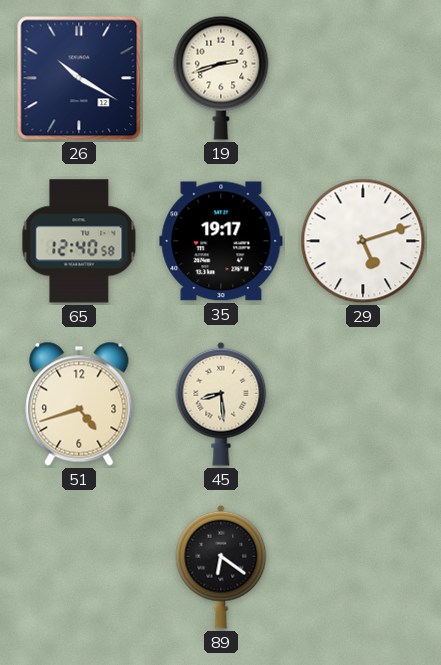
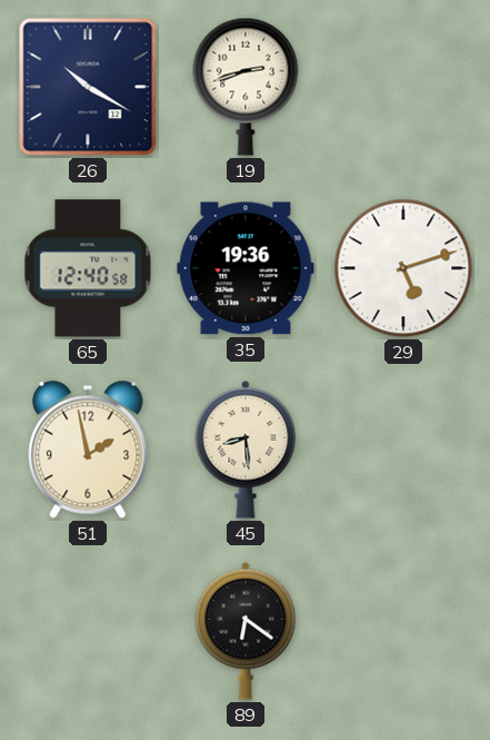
35: 19:17 -> 19:36 (246, 268)
51: 4:42 -> 1:58 (88, 450)
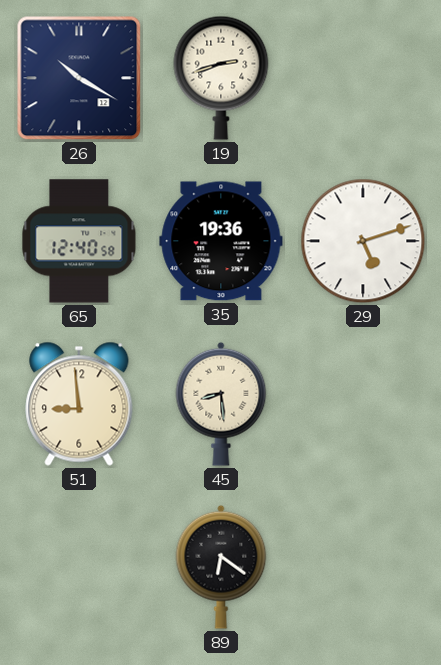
51: 1:58 -> 8:59 (79, 404)
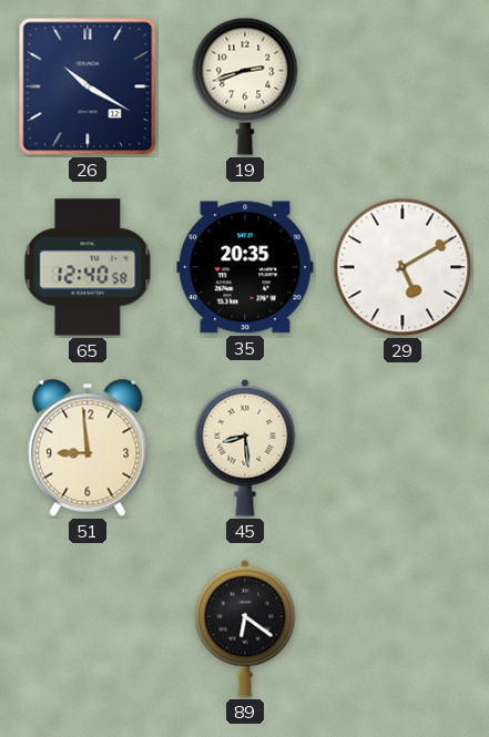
35: 19:36 -> 20:35 (245, 267)
29: 5:12 -> 5:10 (403, 267)
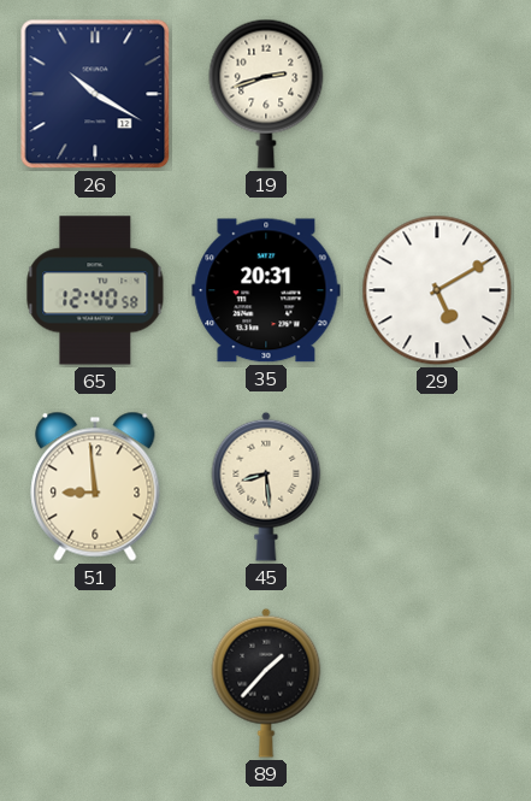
35: 20:35 -> 20:31 (266, 290)
89: 6:21 -> 1:37 (266, 683)
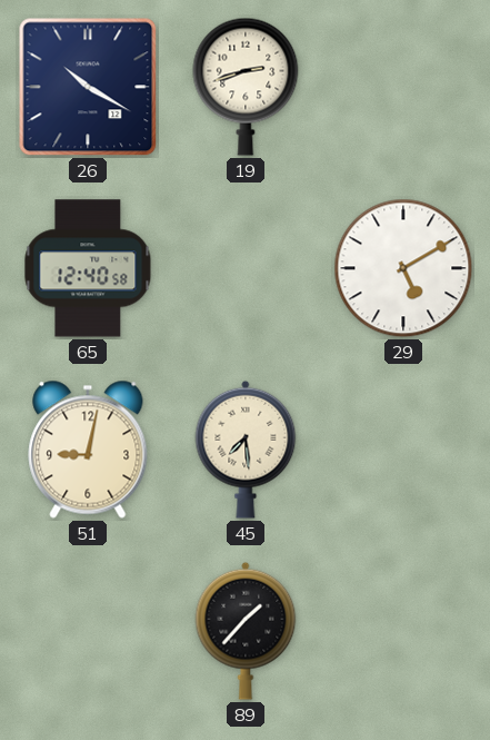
35: 20:31 -> none (266, 290)
51: 8:59 -> 9:02 (88, 450)
45: 8:29 -> 7:29 (246, 450)
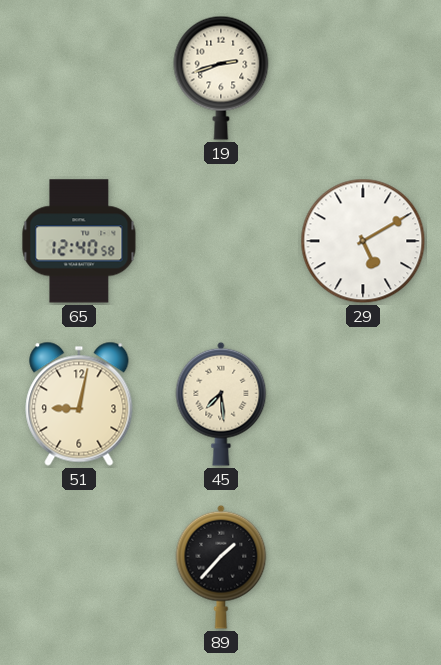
26: 10:20 -> none (88, 87)
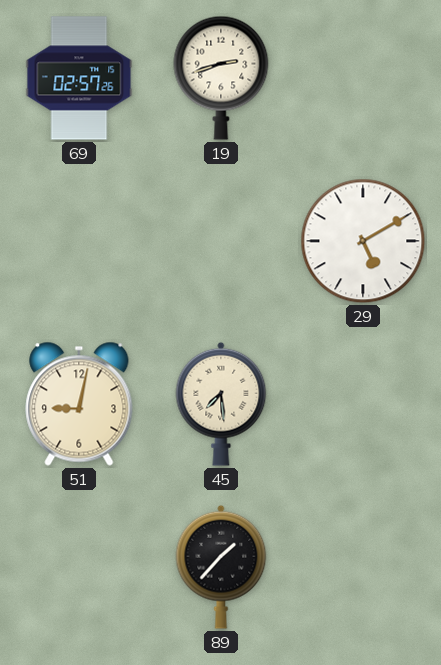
69: none -> 02:57 (79, 78)
65: 12:40 -> none (79, 241)
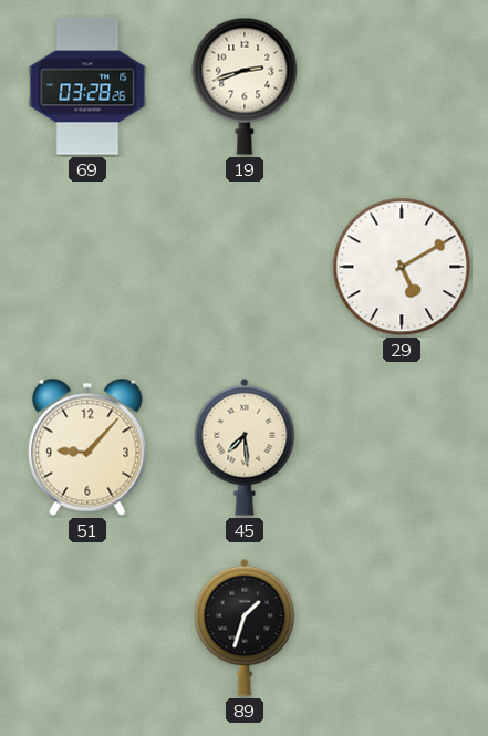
69: 02:57 -> 03:28 (87, 86)
51: 9:02 -> 9:07 (87, 447)
89: 1:37 -> 1:33 (245, 628)
